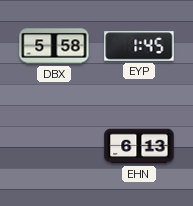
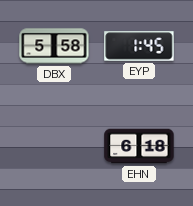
EHN: 6:13 -> 6:18 (139, 146)
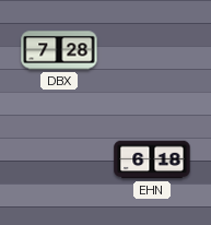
DBX: 5:58 -> 7:28 (59, 50)
EYP: 1:45 -> none (139, 46)
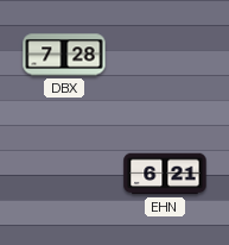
EHN: 6:18 -> 6:21 (165, 174)
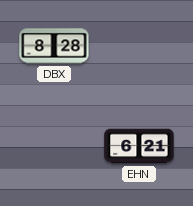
DBX: 7:28 -> 8:28 (54, 46)
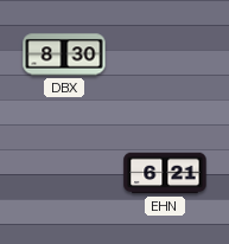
DBX: 8:28 -> 8:30 (64, 54)
